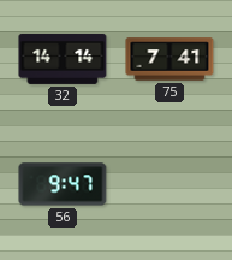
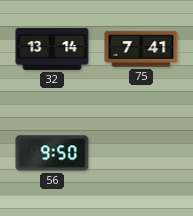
32: 14:14 -> 13:14 (52, 49)
56: 9:47 -> 9:50 (52, 153)
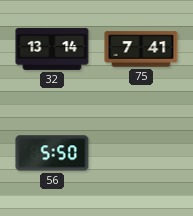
56: 9:50 -> 5:50 (52, 153)
